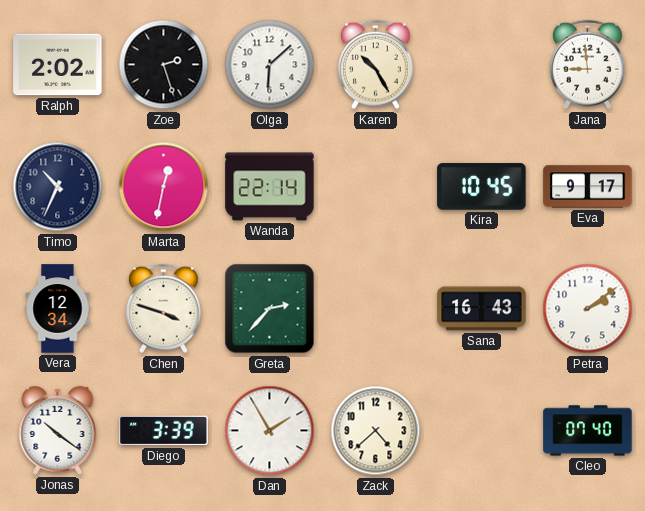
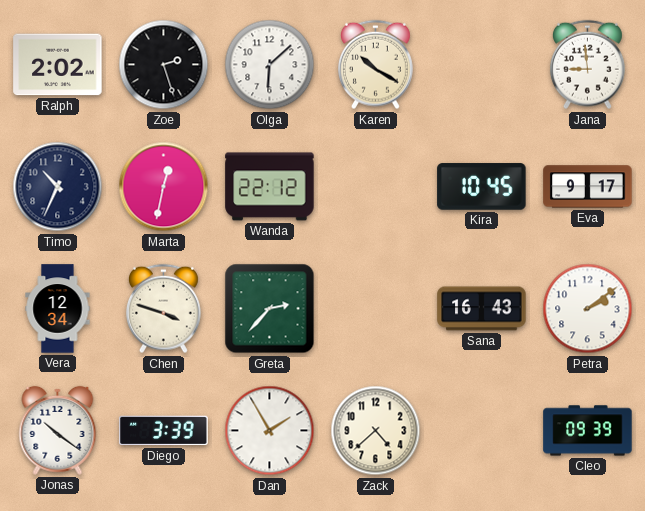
Karen: 10:25 -> 10:20 (375, 65)
Wanda: 22:14 -> 22:12 (270, 187)
Cleo: 07:40 -> 09:39 (588, 431)
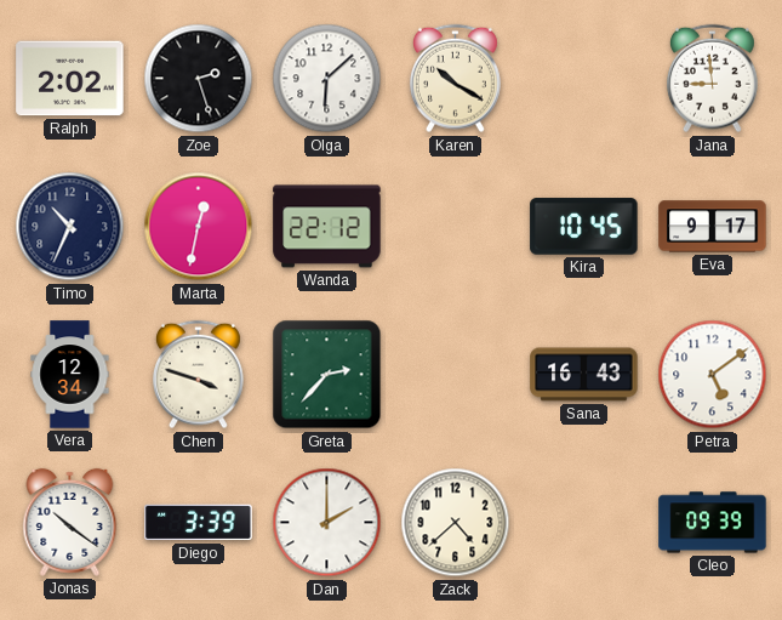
Petra: 2:09 -> 5:09 (713, 375)
Dan: 1:55 -> 2:00 (327, 523)
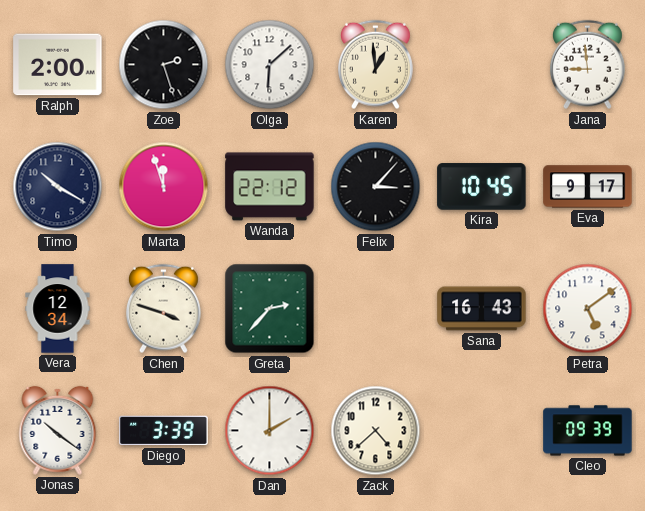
Ralph: 2:02 -> 2:00 (58, 65)
Karen: 10:20 -> 12:59 (375, 65)
Timo: 10:34 -> 10:20 (58, 187)
Marta: 12:32 -> 11:57 (164, 187)
Felix: none -> 3:07 (376, 187)
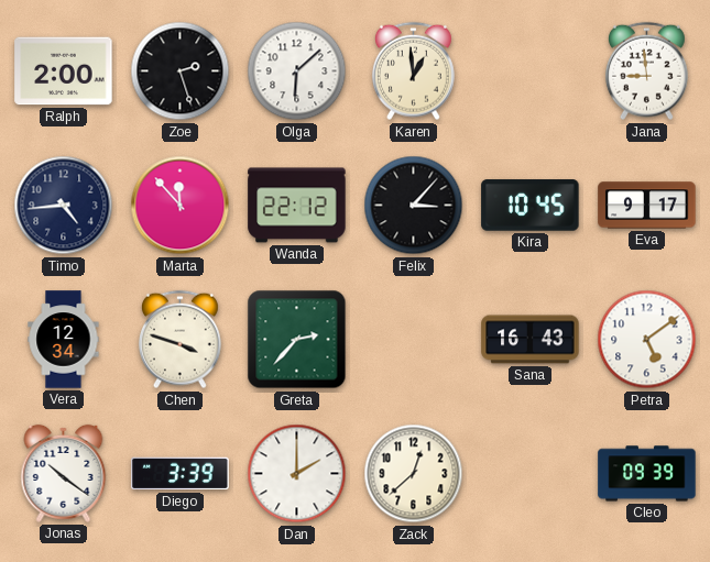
Timo: 10:20 -> 4:44 (64, 206)
Marta: 11:57 -> 11:53 (181, 206)
Zack: 4:38 -> 12:38 (414, 474)
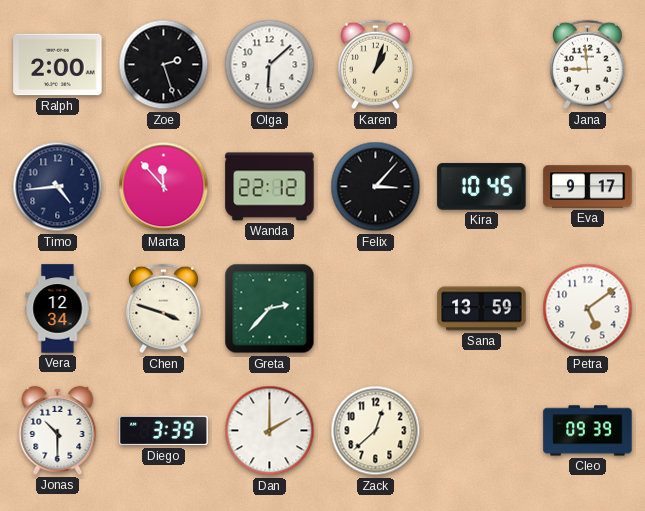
Karen: 12:59 -> 1:03 (375, 65)
Sana: 16:43 -> 13:59 (482, 309)
Jonas: 10:21 -> 10:30 (58, 430)
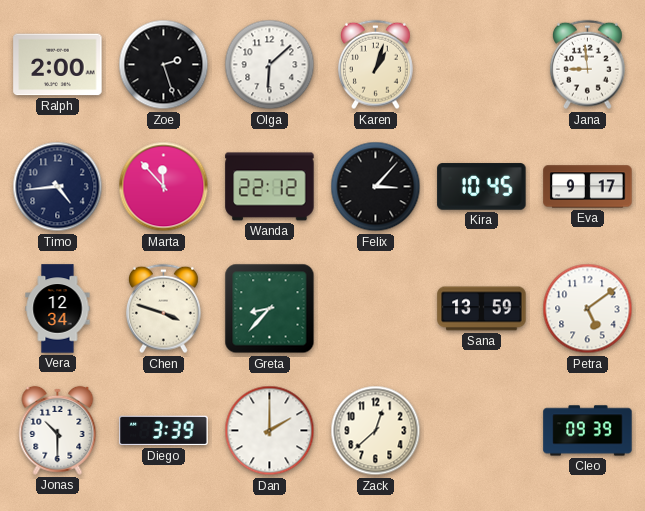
Greta: 2:37 -> 8:37 (270, 309)
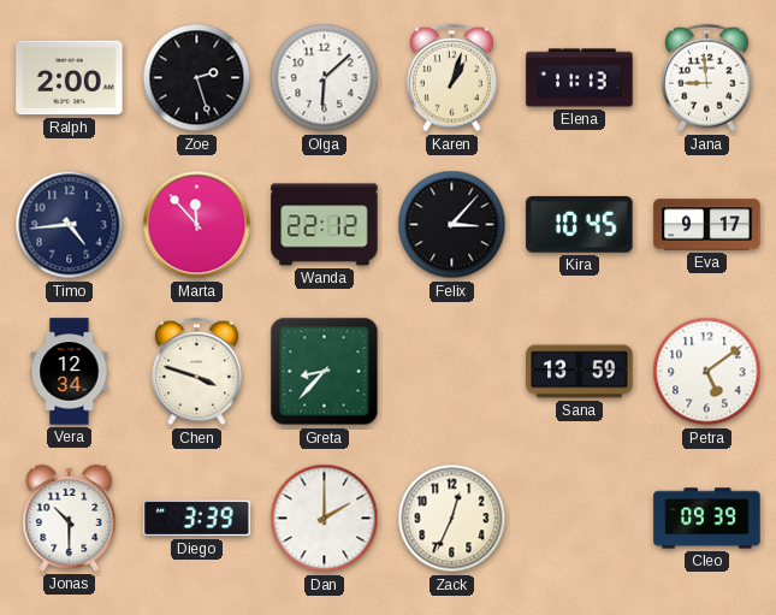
Elena: none -> 11:13 (580, 78)
Zack: 12:38 -> 12:34 (452, 519)
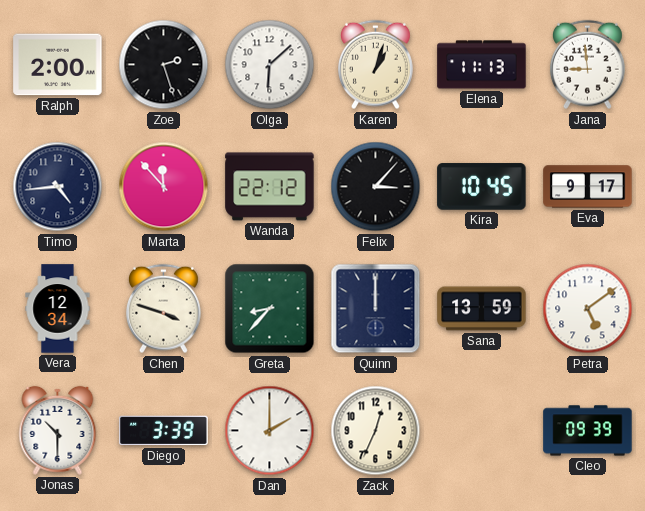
Quinn: none -> 12:00 (376, 309)
